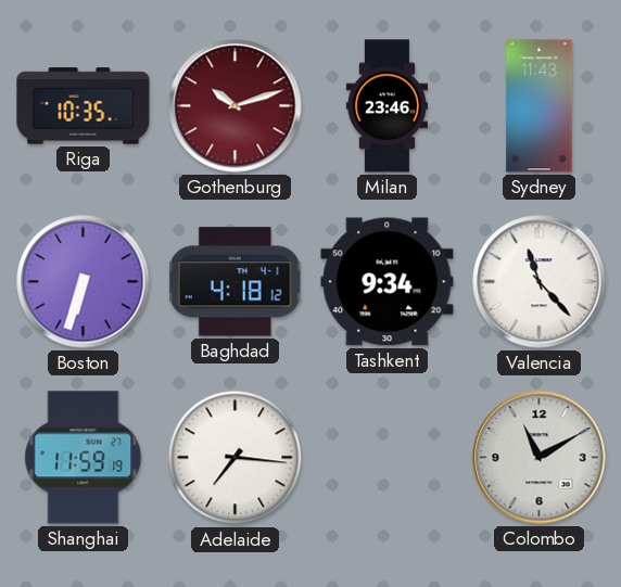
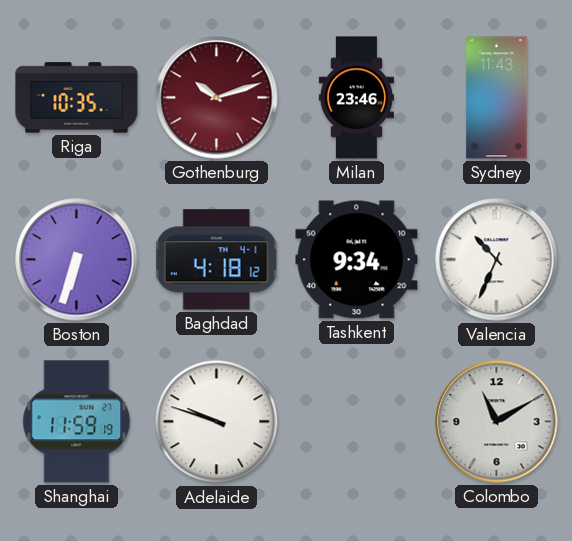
Valencia: 11:23 -> 10:34 (497, 260)
Adelaide: 7:16 -> 9:48 (217, 422)
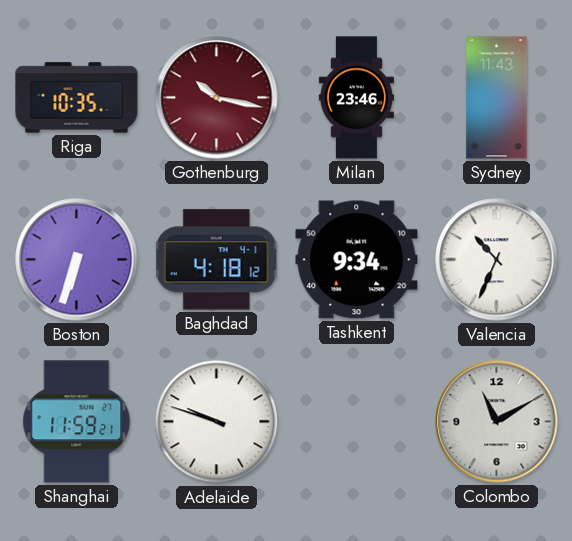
Gothenburg: 10:12 -> 10:17 (217, 98)
Shanghai: 11:59:19 -> 11:59:21 (77, 422)
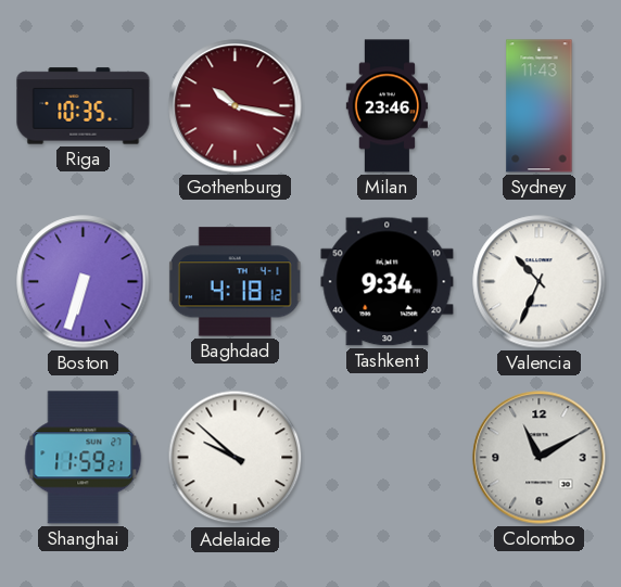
Adelaide: 9:48 -> 9:52 (236, 458)
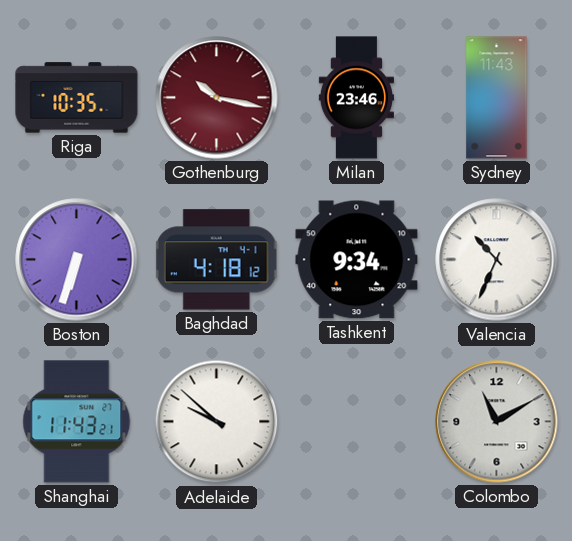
Shanghai: 11:59 -> 11:43 (77, 422)
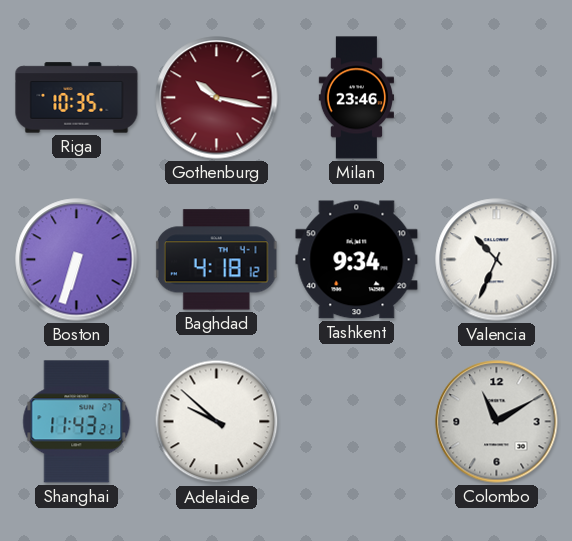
Sydney: 11:43 -> none (497, 98)
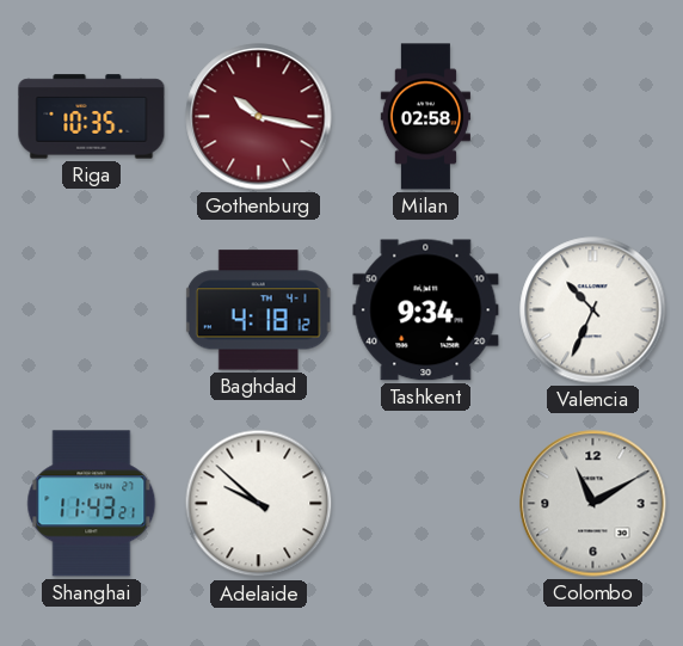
Milan: 23:46 -> 02:58 (425, 117)
Boston: 6:33 -> none (77, 260)
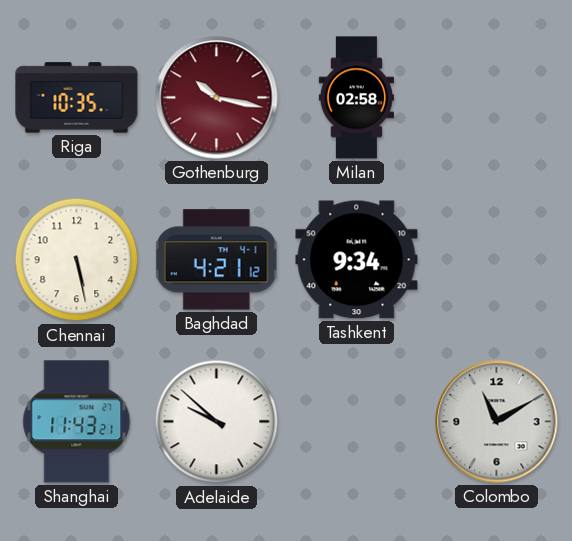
Chennai: none -> 5:28 (77, 260)
Baghdad: 4:18 -> 4:21 (216, 260)
Valencia: 10:34 -> none (593, 310)
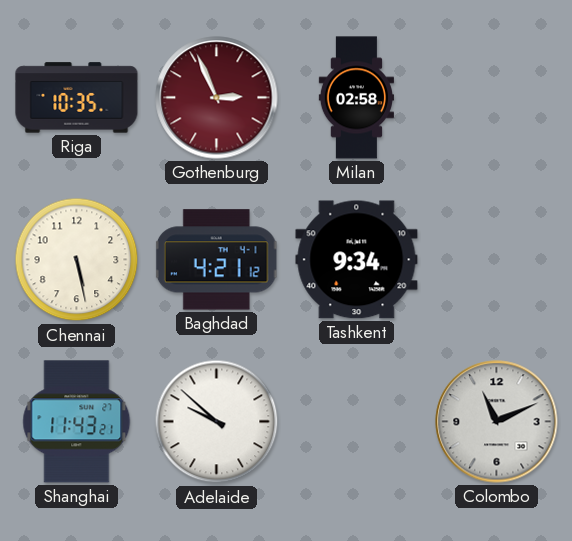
Gothenburg: 10:17 -> 2:56 (217, 98)
Colombo: 11:10 -> 11:11 (497, 422)
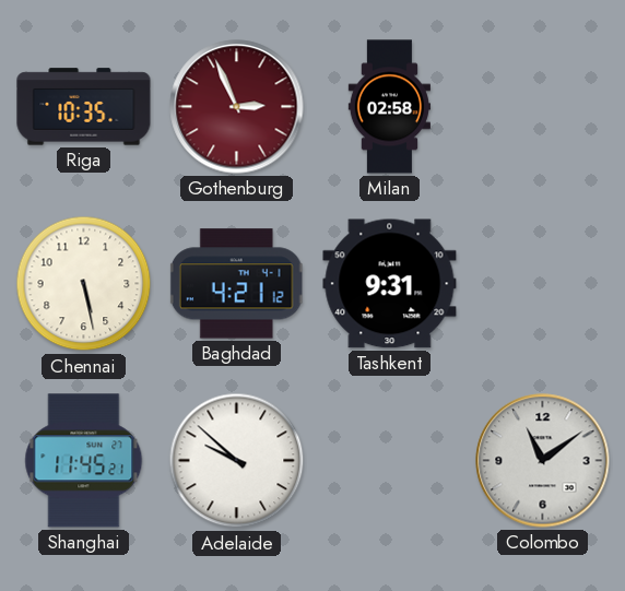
Tashkent: 9:34 -> 9:31 (390, 284)
Shanghai: 11:43 -> 11:45 (84, 461)
Colombo: 11:11 -> 11:09 (543, 461)
